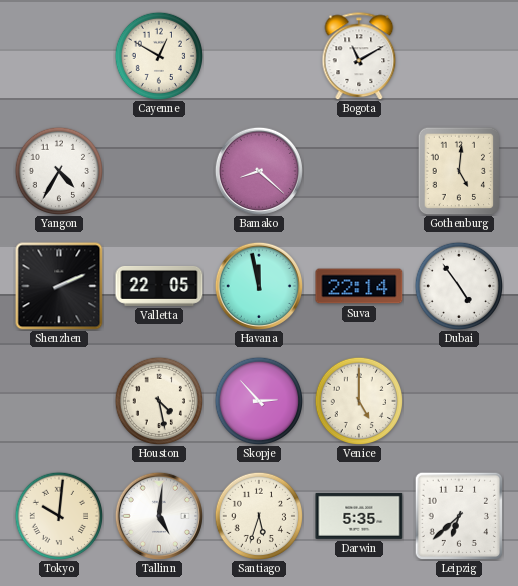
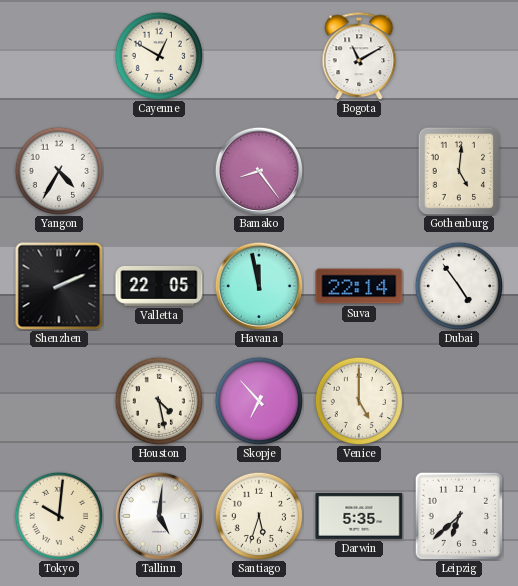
Bamako: 8:22 -> 8:24 (259, 171)
Skopje: 2:53 -> 6:53 (258, 400)
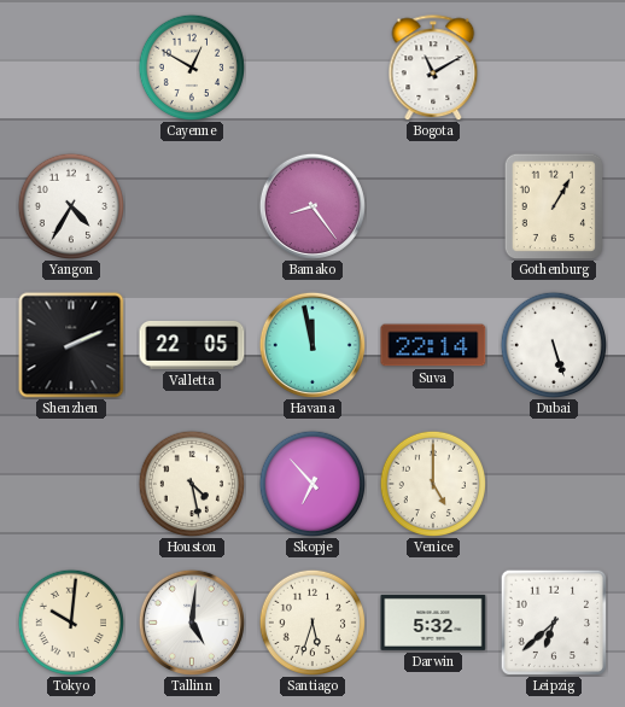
Gothenburg: 5:01 -> 1:05 (554, 206)
Dubai: 4:54 -> 5:27 (553, 344)
Darwin: 5:35 -> 5:32 (433, 623)
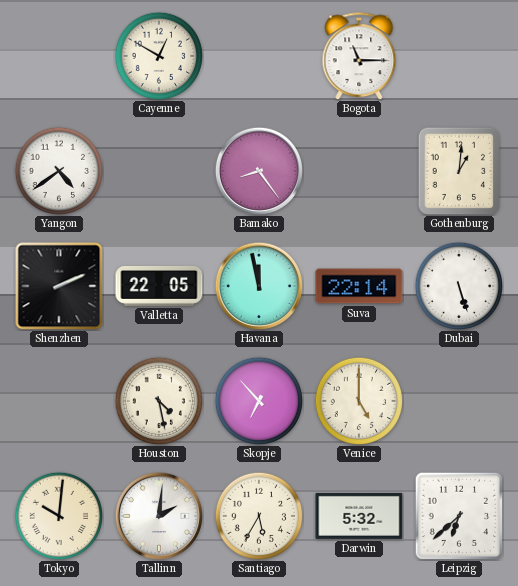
Bogota: 11:10 -> 11:15 (359, 56)
Yangon: 4:35 -> 4:39 (58, 170)
Gothenburg: 1:05 -> 1:01 (459, 171)
Tallinn: 5:01 -> 2:01 (159, 516)
Santiago: 5:33 -> 5:35 (258, 515)
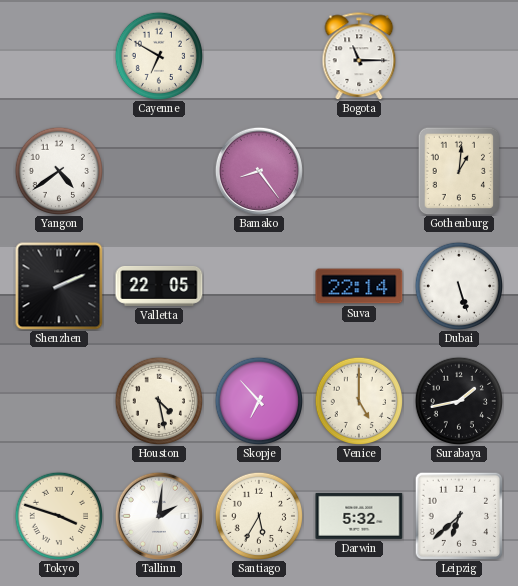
Cayenne: 12:50 -> 6:50 (158, 55)
Havana: 11:58 -> none (259, 286)
Surabaya: none -> 1:43 (458, 400)
Tokyo: 10:01 -> 3:48 (58, 515)
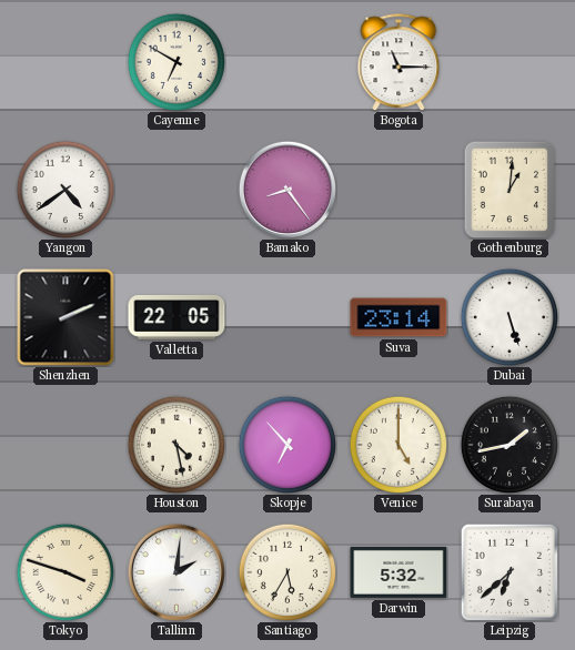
Suva: 22:14 -> 23:14 (399, 317)
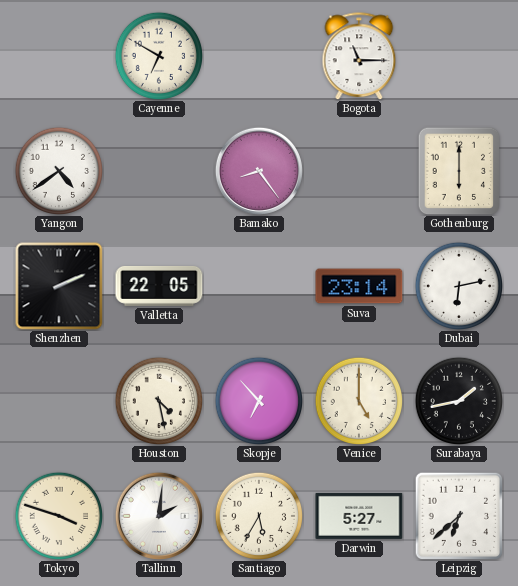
Gothenburg: 1:01 -> 6:00 (459, 171)
Dubai: 5:27 -> 6:13 (458, 285)
Darwin: 5:32 -> 5:27 (359, 516)
